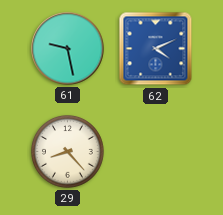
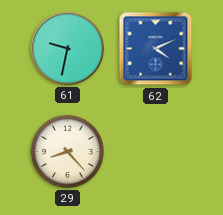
61: 9:28 -> 9:32 (68, 49)
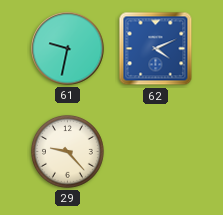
29: 8:23 -> 9:23 (68, 152)
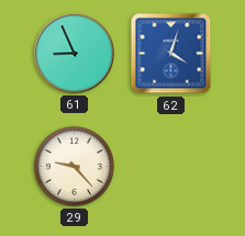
61: 9:32 -> 8:56 (75, 54)
62: 4:11 -> 4:03 (171, 54)
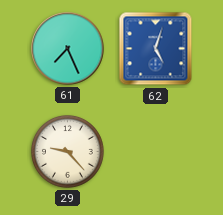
61: 8:56 -> 7:26 (68, 49)
62: 4:03 -> 5:03 (156, 49)
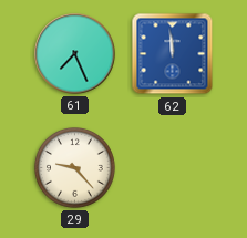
62: 5:03 -> 11:59 (173, 54)
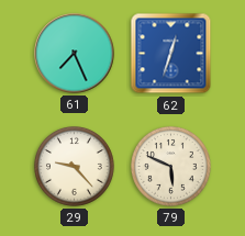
62: 11:59 -> 12:33 (171, 54)
79: none -> 5:49 (171, 167)
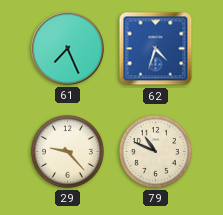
62: 12:33 -> 4:33 (156, 49)
79: 5:49 -> 10:49 (156, 152)
